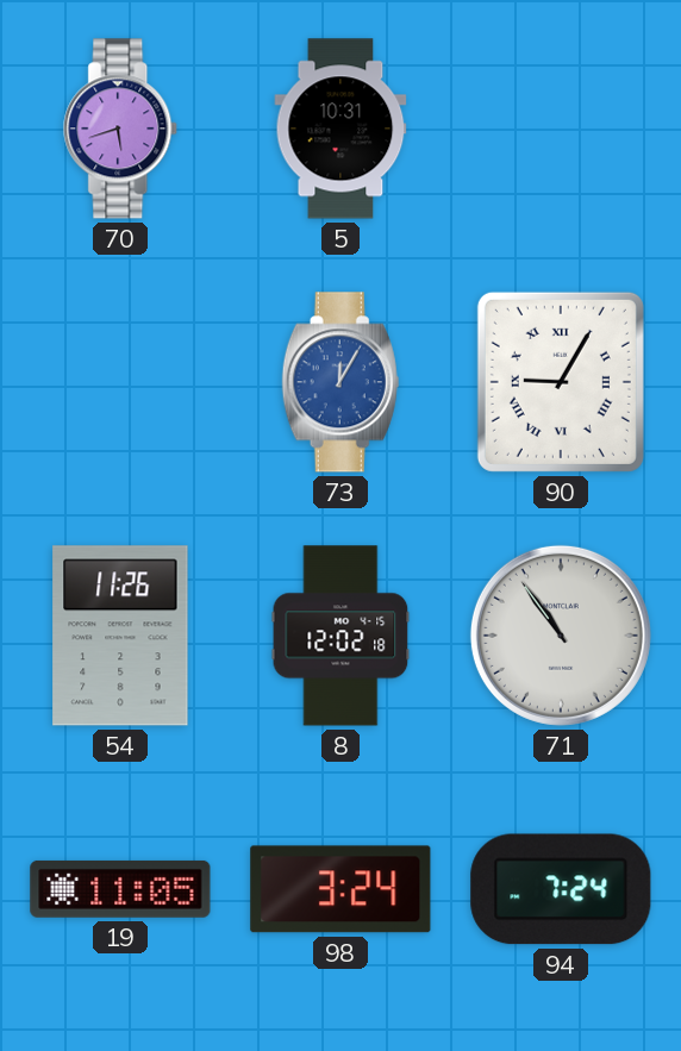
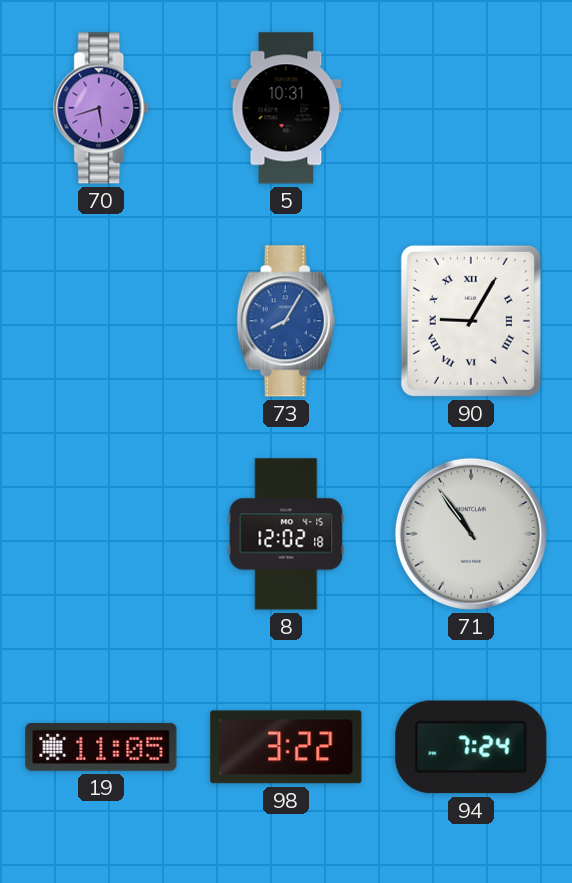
73: 12:05 -> 8:05 (286, 321)
54: 11:26 -> none (120, 636)
98: 3:24 -> 3:22 (286, 747)
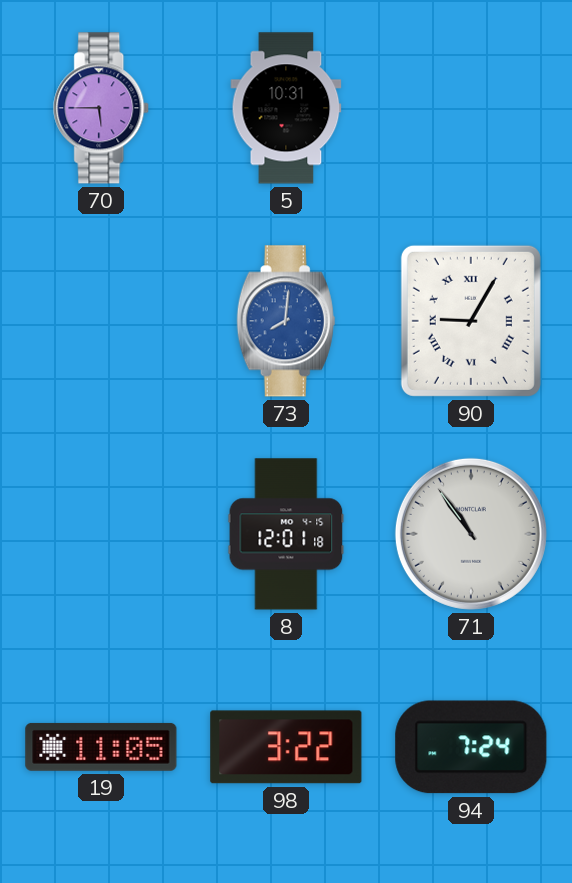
70: 5:42 -> 5:45 (102, 108)
73: 8:05 -> 8:01 (286, 321)
8: 12:02 -> 12:01 (286, 534)
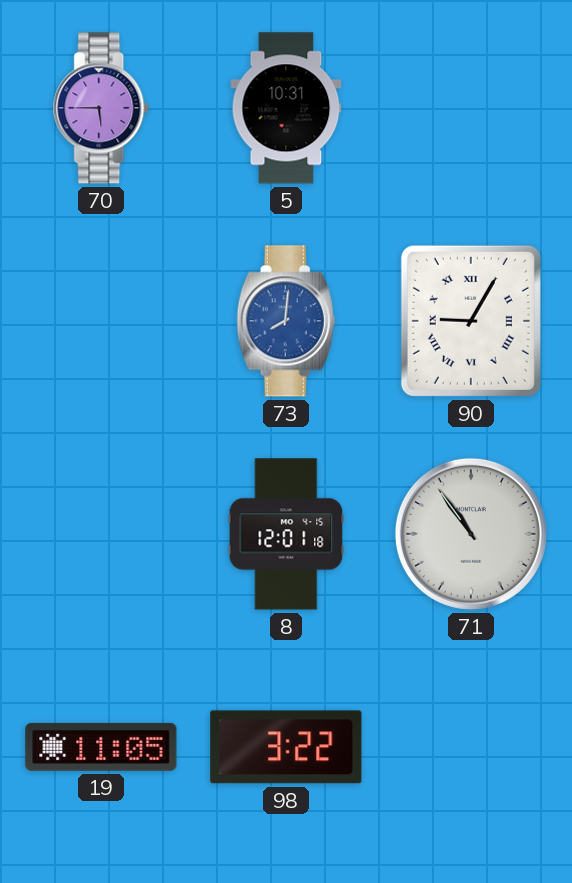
94: 7:24 -> none (471, 747)
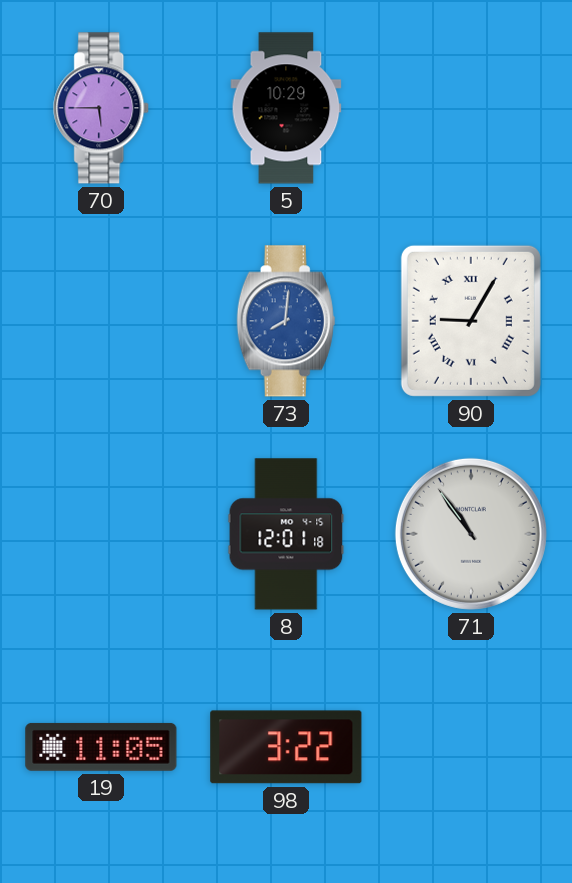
5: 10:31 -> 10:29 (286, 108)
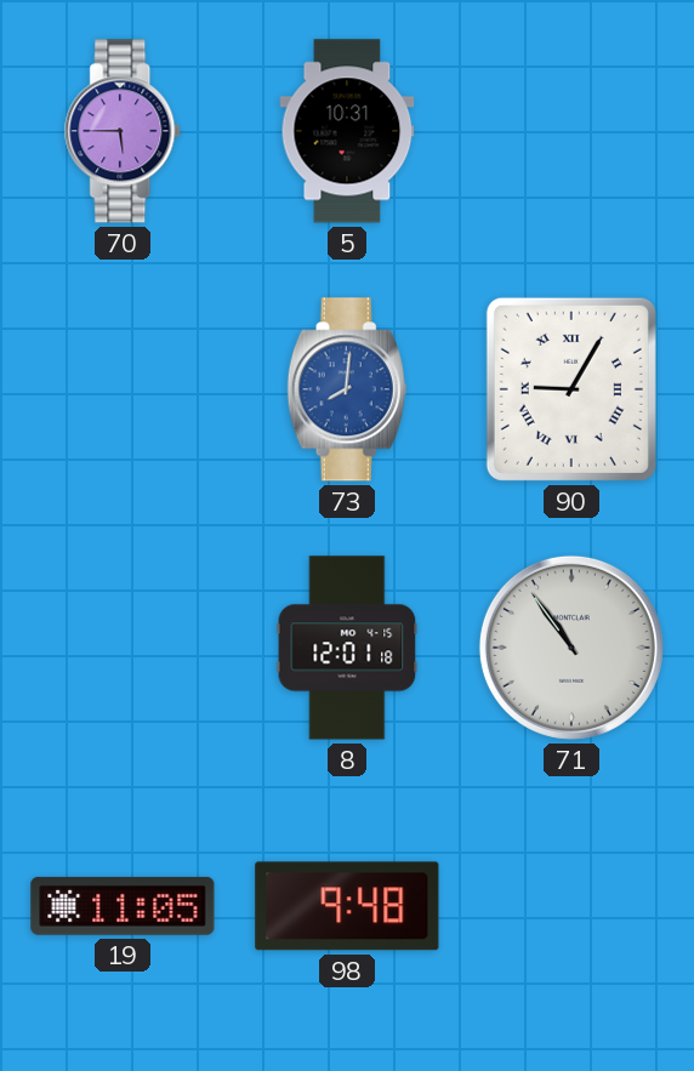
5: 10:29 -> 10:31 (347, 131)
98: 3:22 -> 9:48 (347, 906)
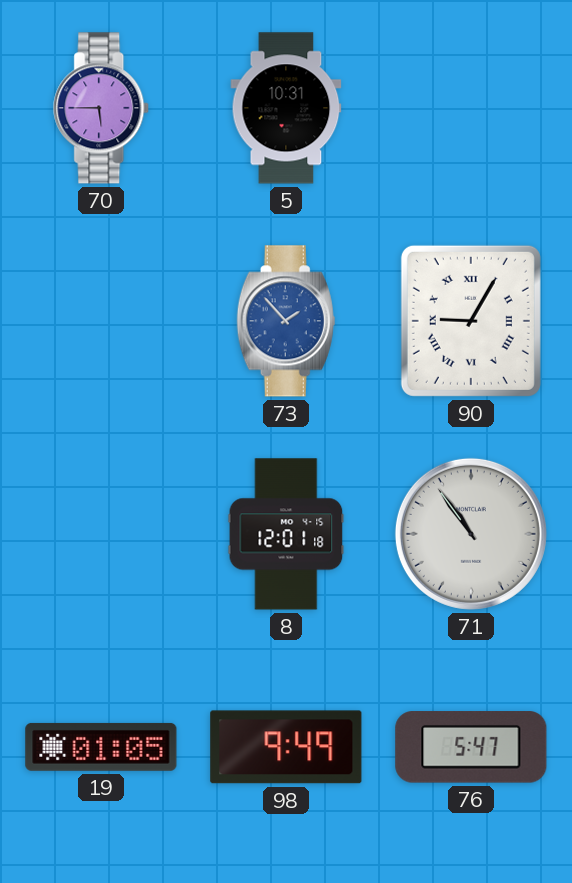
73: 8:01 -> 1:53 (286, 321)
19: 11:05 -> 01:05 (101, 747)
98: 9:48 -> 9:49 (286, 747)
76: none -> 5:47 (471, 747)
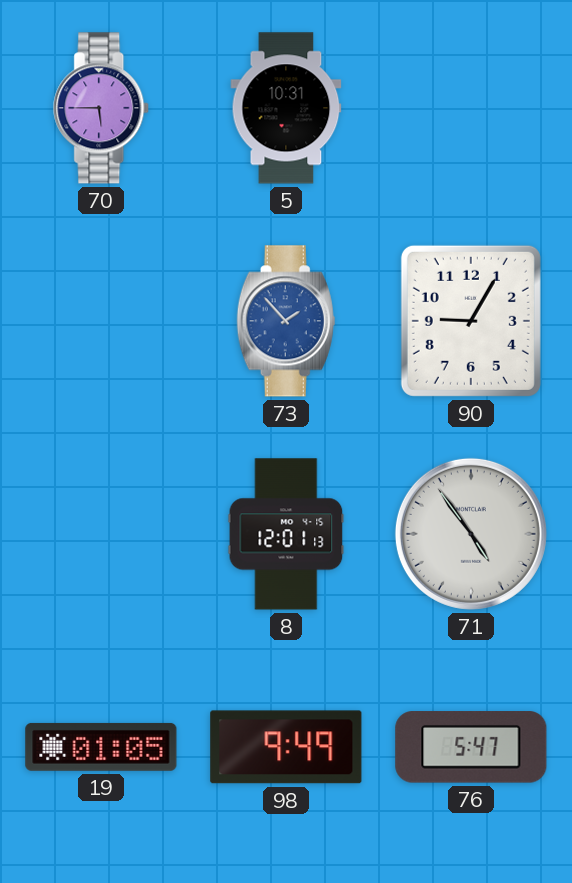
90 numerals: Roman -> Arabic (471, 321)
8: 12:01:18 -> 12:01:13 (286, 534)
71: 10:54 -> 4:54 (471, 534)
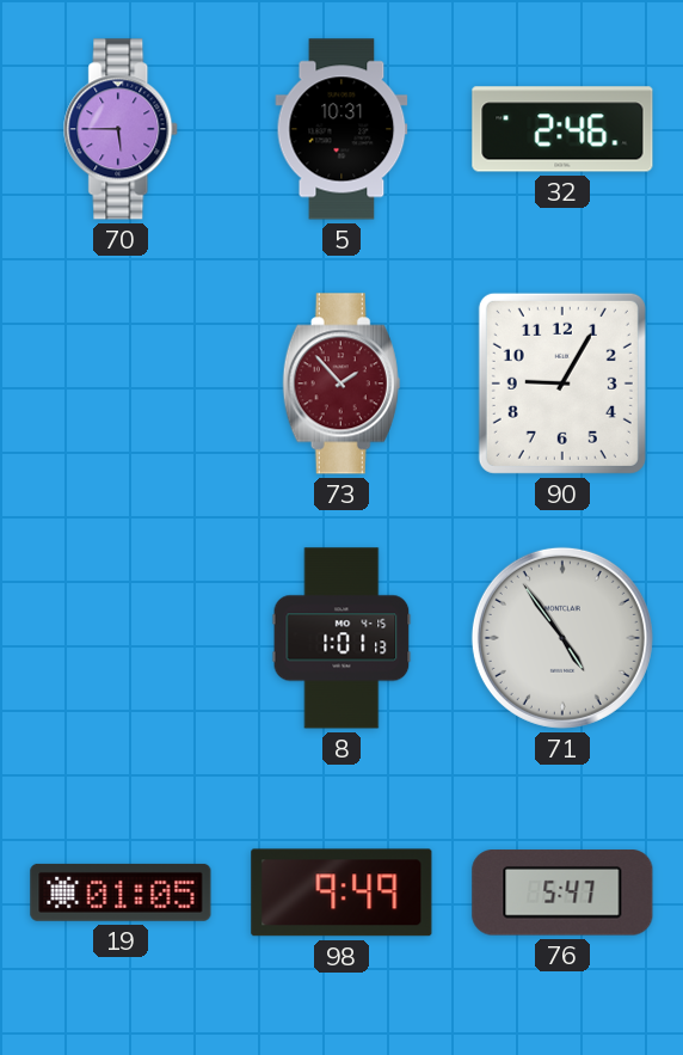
32: none -> 2:46 (562, 129)
73 dial: blue -> burgundy (341, 384)
8: 12:01 -> 1:01 (341, 638)
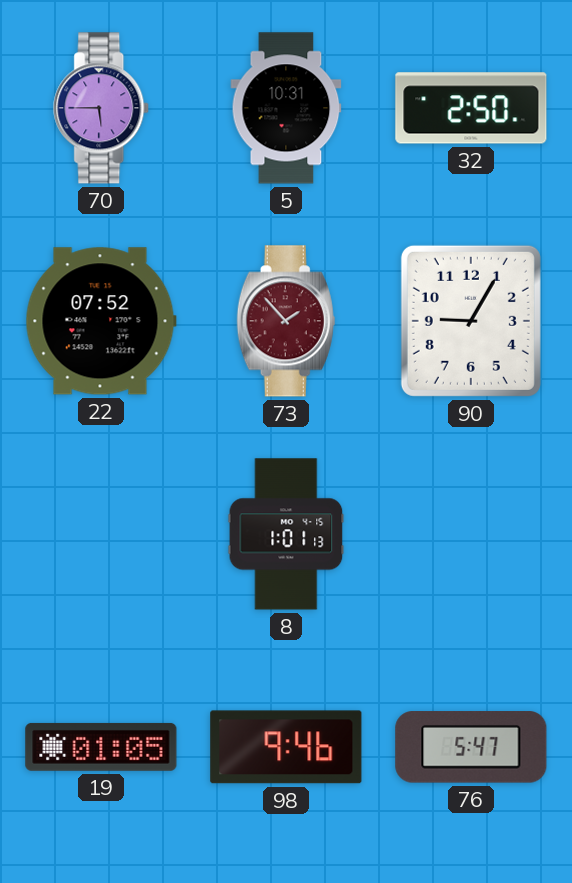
32: 2:46 -> 2:50 (471, 108)
22: none -> 07:52 (101, 321)
71: 4:54 -> none (562, 638)
98: 9:49 -> 9:46 (286, 747)
